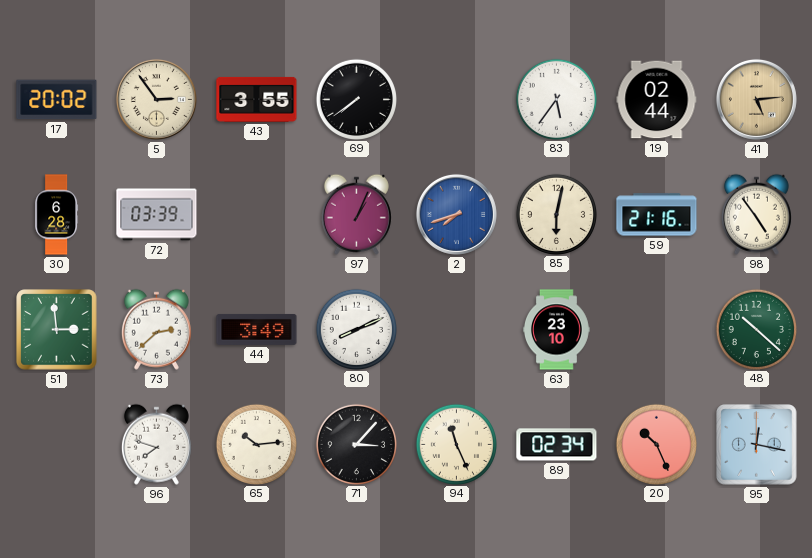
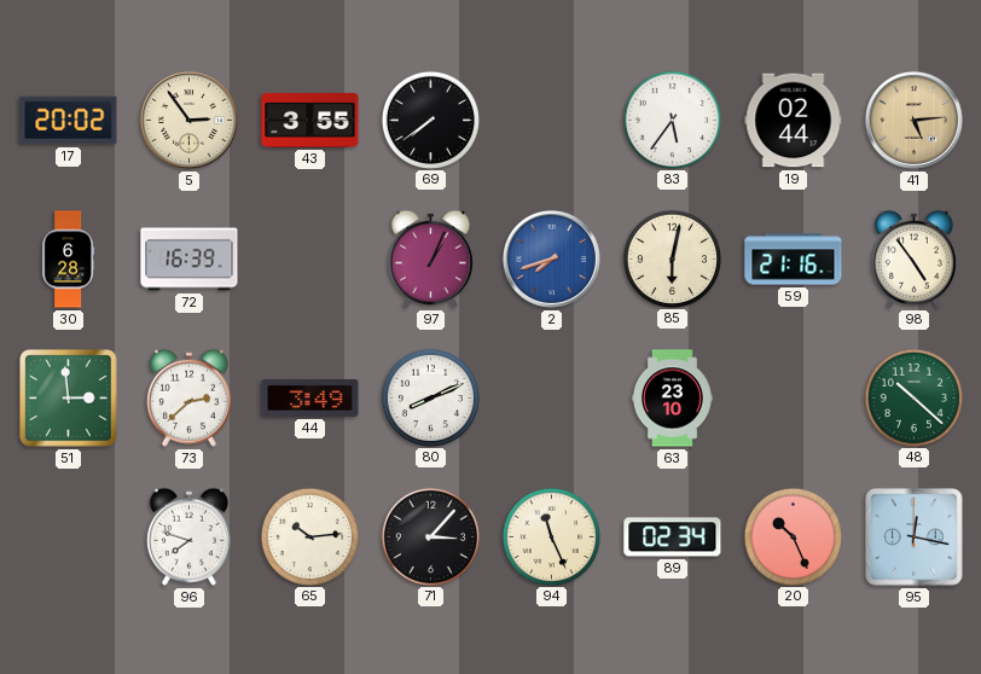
72: 03:39 -> 16:39 (190, 260)
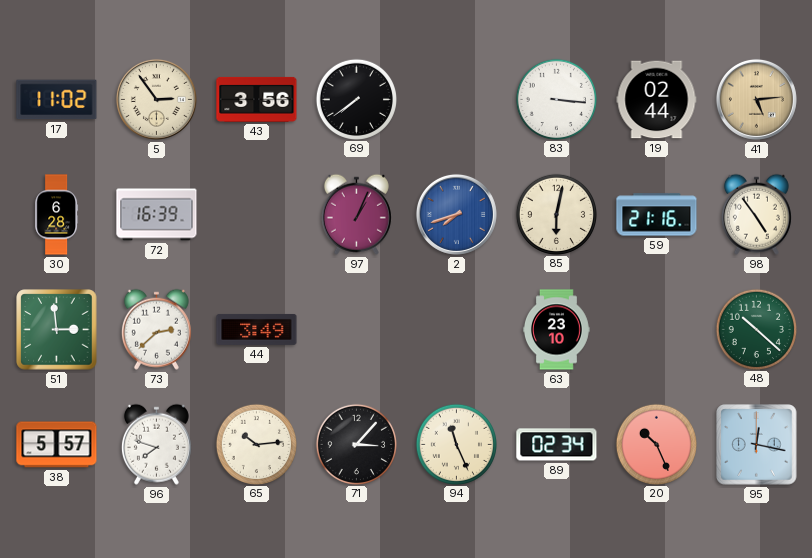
17: 20:02 -> 11:02 (57, 100)
43: 3:55 -> 3:56 (257, 99)
83: 5:36 -> 3:16 (556, 99)
80: 8:11 -> none (430, 397)
38: none -> 5:57 (57, 445)
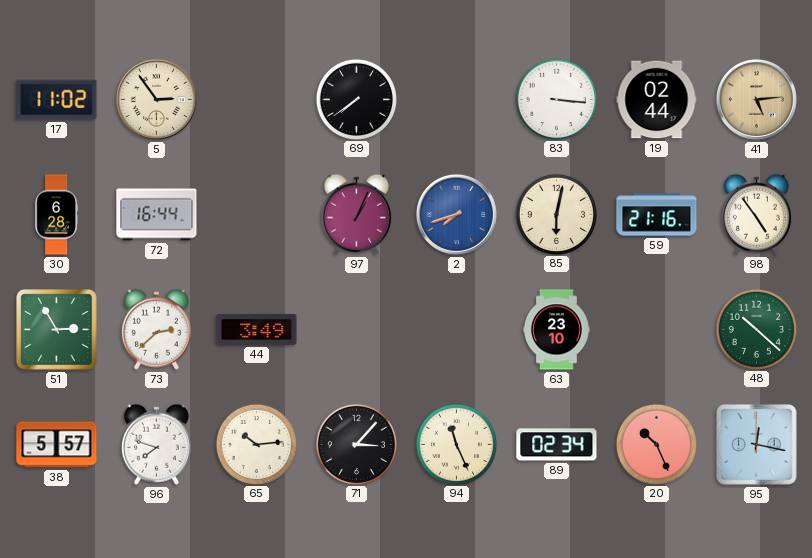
43: 3:56 -> none (257, 99)
72: 16:39 -> 16:44 (157, 215)
51: 2:59 -> 2:55 (57, 330)
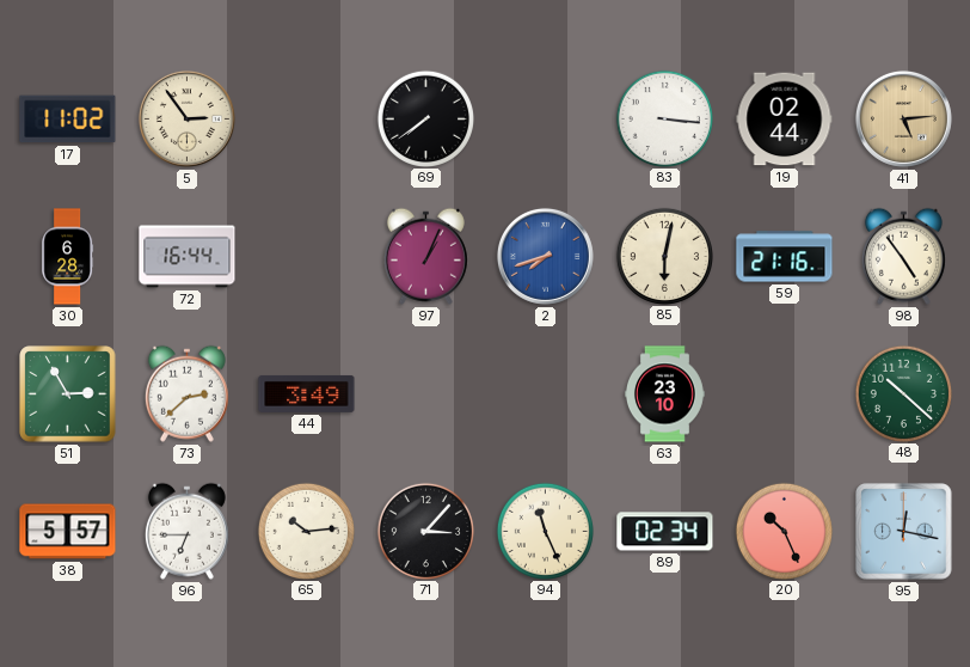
96: 7:48 -> 6:45 (186, 531)
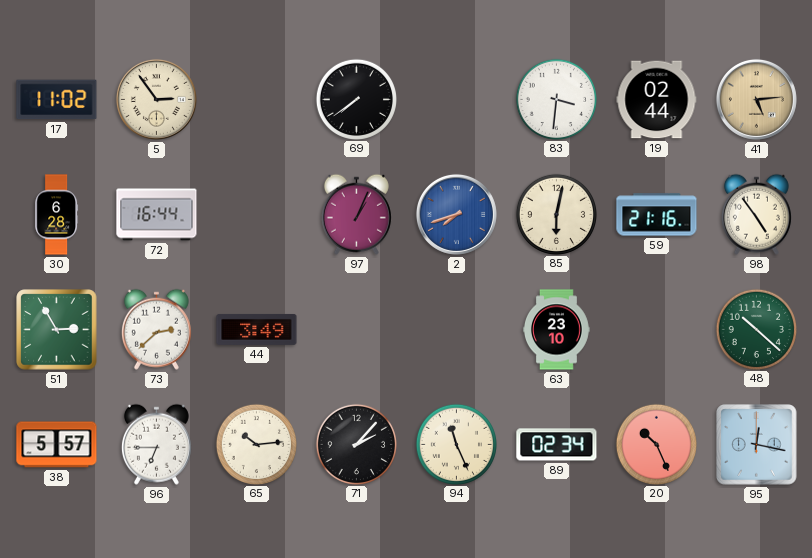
83: 3:16 -> 3:31 (556, 99)
71: 3:07 -> 2:07 (356, 444)
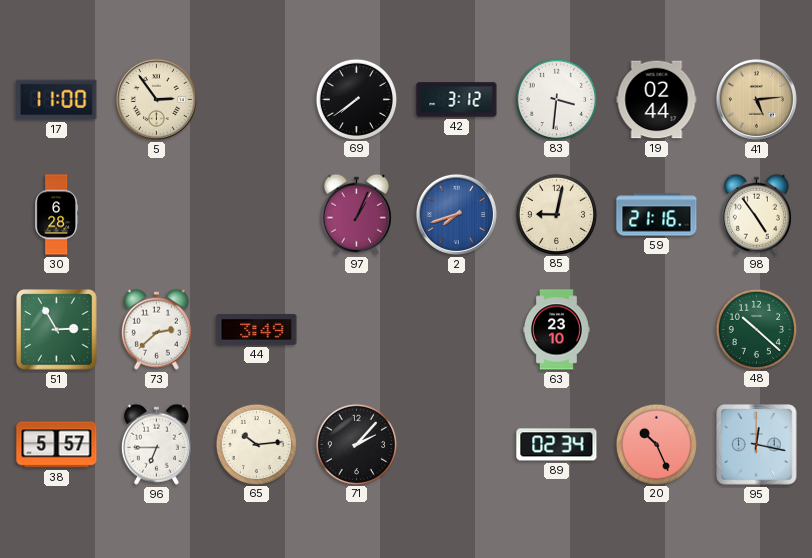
17: 11:02 -> 11:00 (57, 100)
42: none -> 3:12 (457, 100)
72: 16:44 -> none (157, 215)
85: 6:02 -> 9:02 (556, 214)
94: 11:26 -> none (456, 444)
